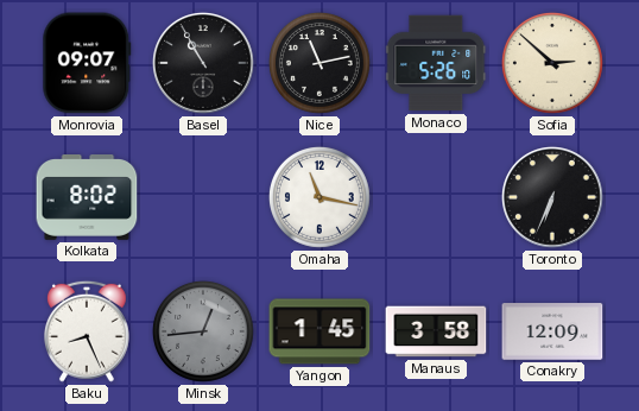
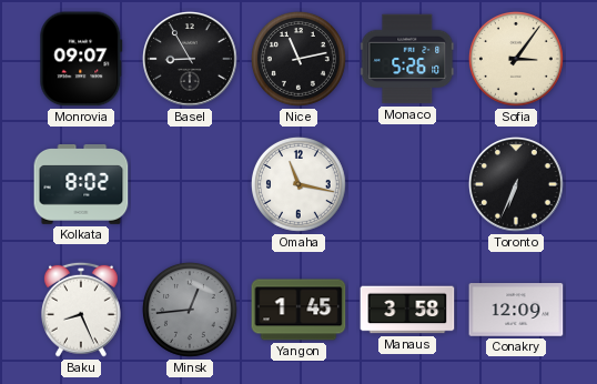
Basel: 10:55 -> 8:55 (191, 60)
Sofia: 2:52 -> 3:06 (516, 59)
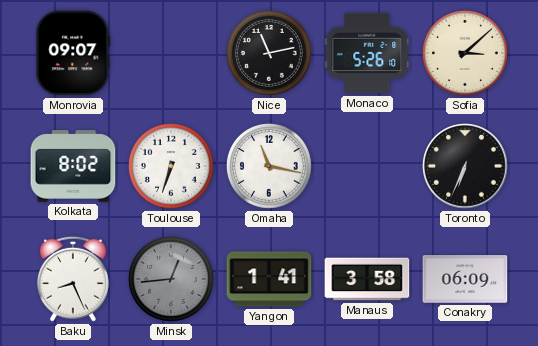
Basel: 8:55 -> none (191, 60)
Sofia: 3:06 -> 3:08 (465, 53)
Toulouse: none -> 6:33 (171, 166)
Yangon: 1:45 -> 1:41 (269, 279)
Conakry: 12:09 -> 06:09 (465, 279)
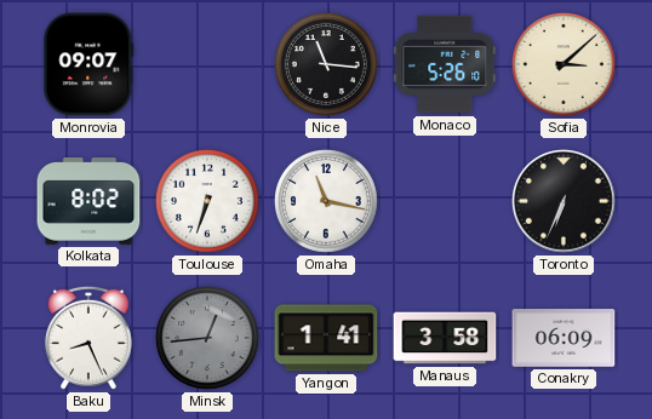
Nice: 11:13 -> 11:16 (326, 64)
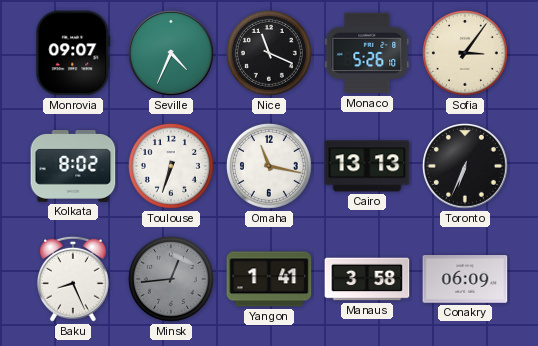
Seville: none -> 4:34 (172, 54)
Nice: 11:16 -> 11:19 (269, 53)
Sofia: 3:08 -> 3:06 (465, 53)
Cairo: none -> 13:13 (367, 166)
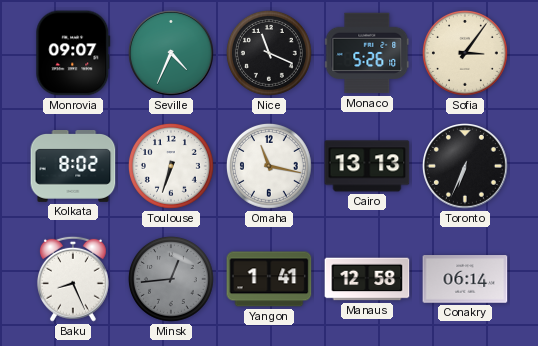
Manaus: 3:58 -> 12:58 (367, 279)
Conakry: 06:09 -> 06:14 (465, 279)
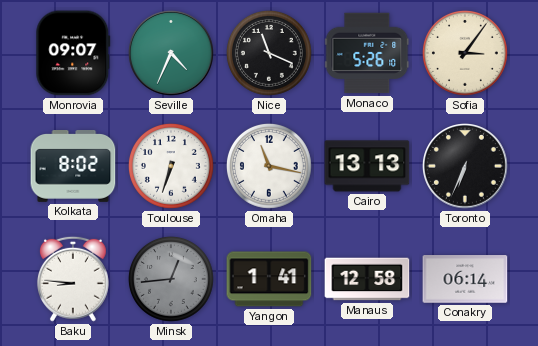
Baku: 8:26 -> 8:46 (73, 279)
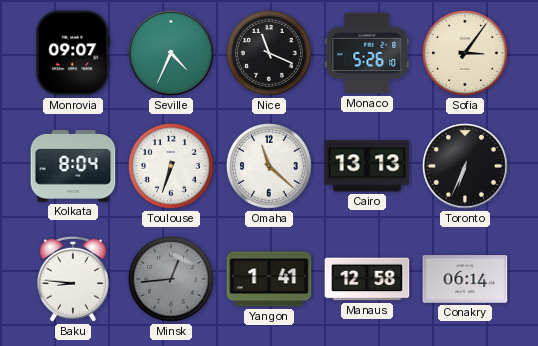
Kolkata: 8:02 -> 8:04 (73, 167)
Omaha: 11:17 -> 11:22 (269, 166)
